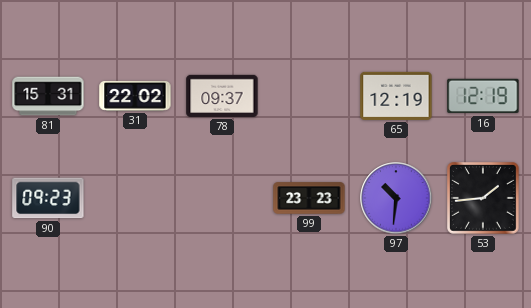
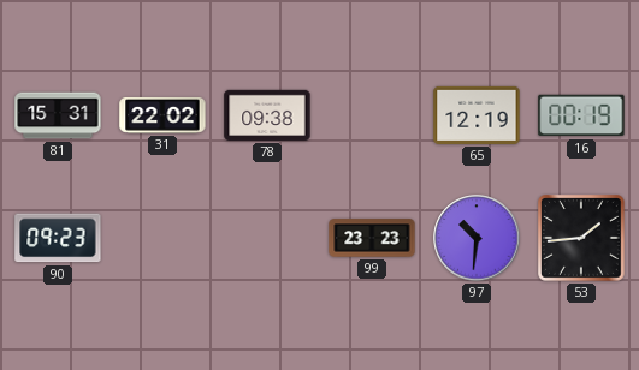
78: 09:37 -> 09:38 (267, 115)
16: 12:19 -> 00:19 (581, 115)
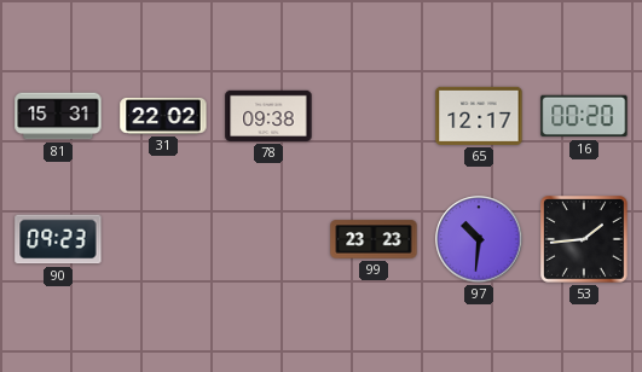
65: 12:19 -> 12:17 (479, 116)
16: 00:19 -> 00:20 (584, 116)
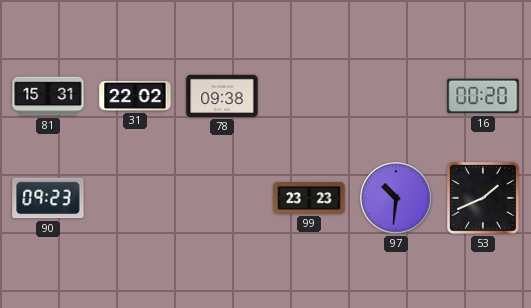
65: 12:17 -> none (479, 116)
53: 1:44 -> 1:41 (484, 199)
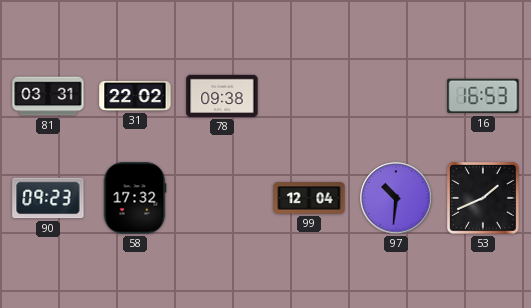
81: 15:31 -> 03:31 (48, 96)
16: 00:20 -> 16:53 (483, 96)
58: none -> 17:32 (135, 198)
99: 23:23 -> 12:04 (309, 198)
